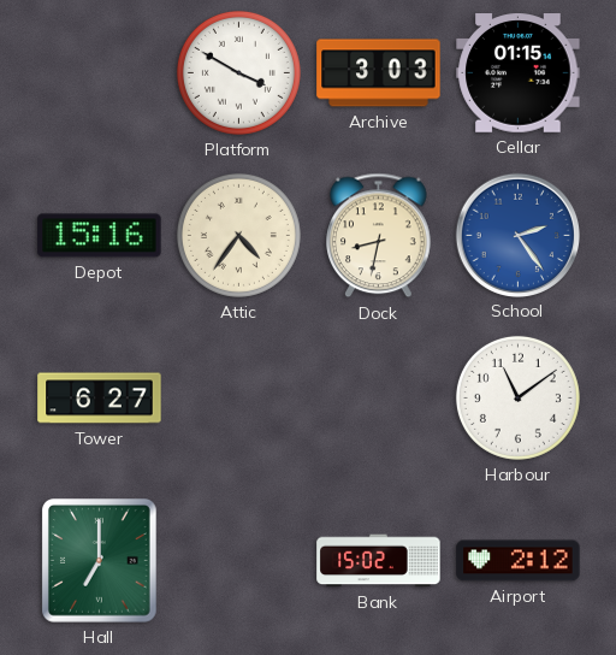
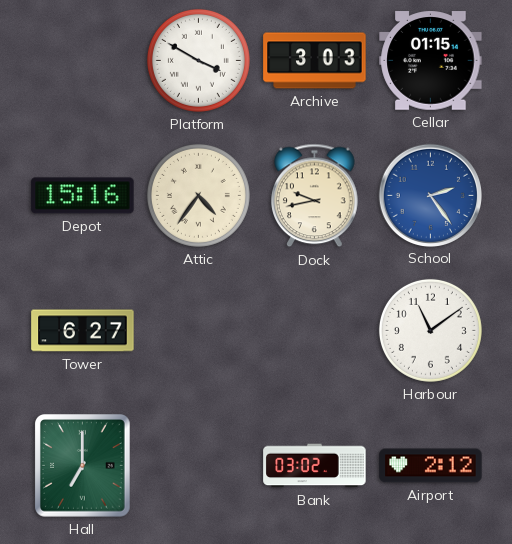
Dock: 8:32 -> 9:43 (315, 196)
Bank: 15:02 -> 03:02 (315, 466)
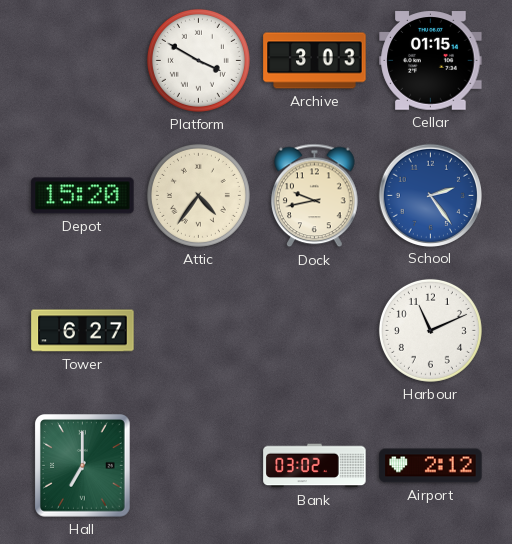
Depot: 15:16 -> 15:20 (83, 196)
Harbour: 11:09 -> 11:11 (430, 330)
